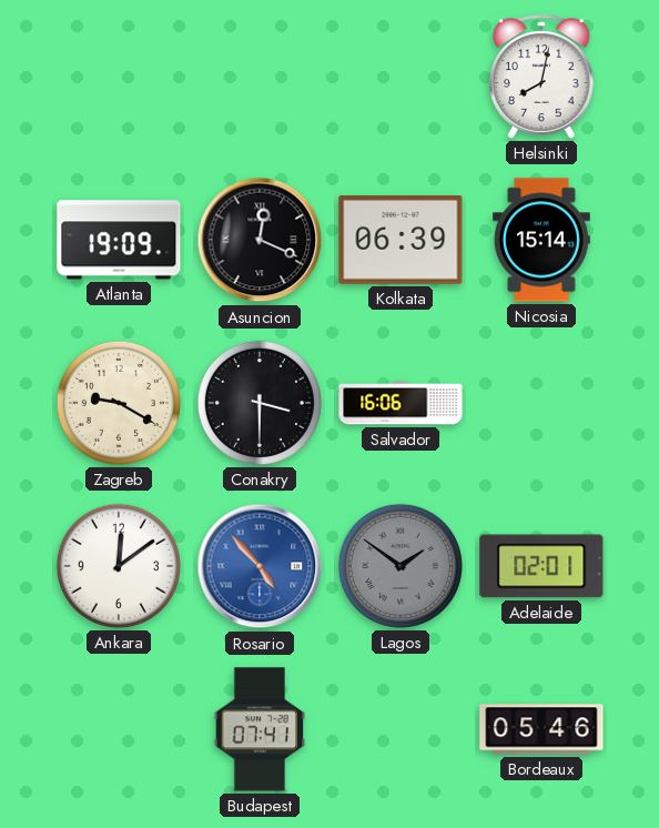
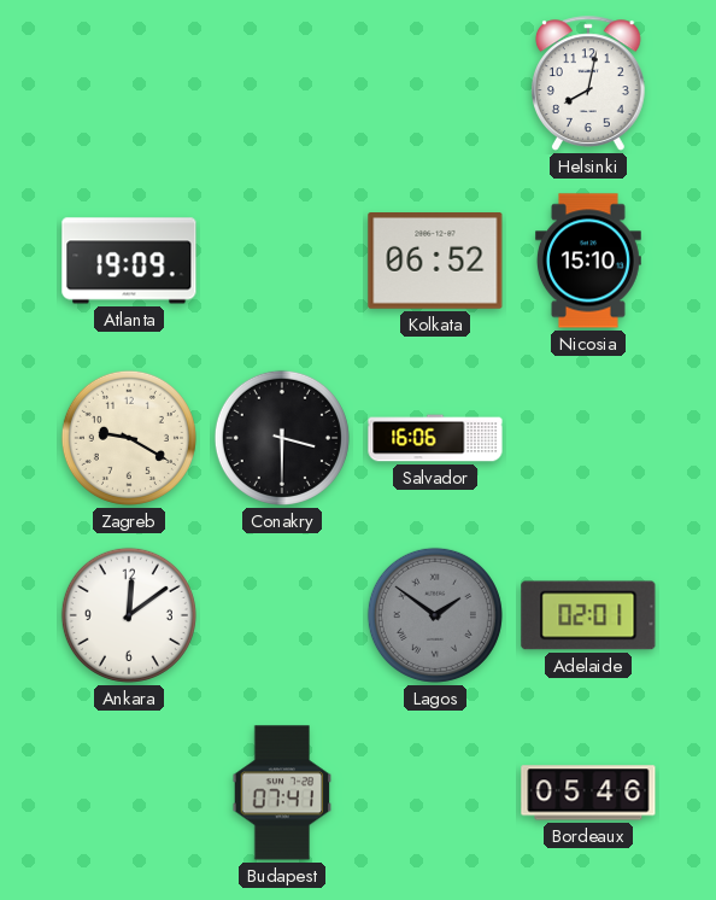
Asuncion: 12:19 -> none (260, 240)
Kolkata: 06:39 -> 06:52 (435, 262)
Nicosia: 15:14 -> 15:10 (588, 261)
Rosario: 4:53 -> none (260, 566)
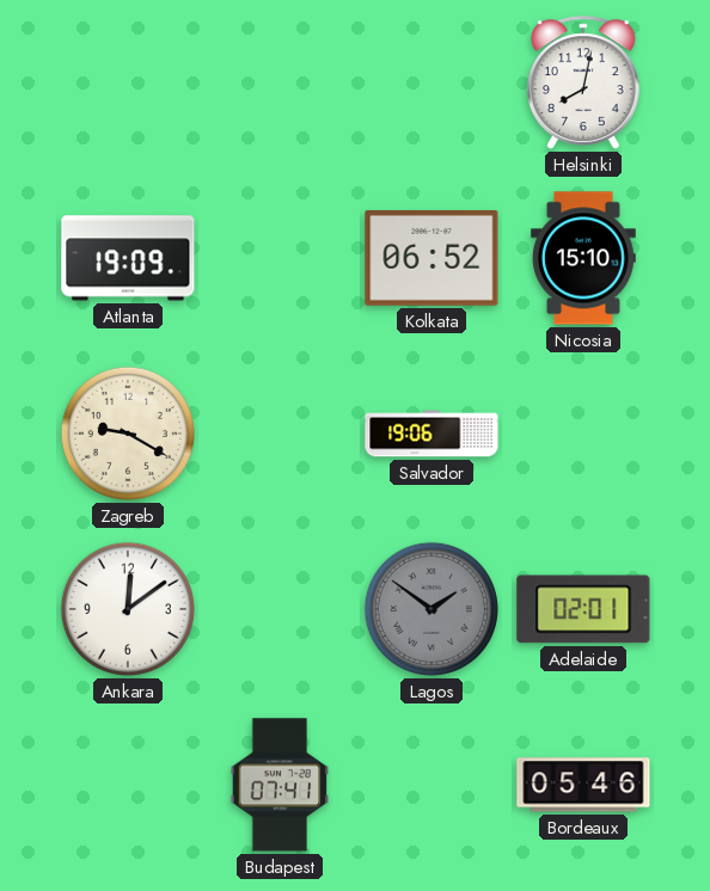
Conakry: 3:30 -> none (282, 438)
Salvador: 16:06 -> 19:06 (431, 434)
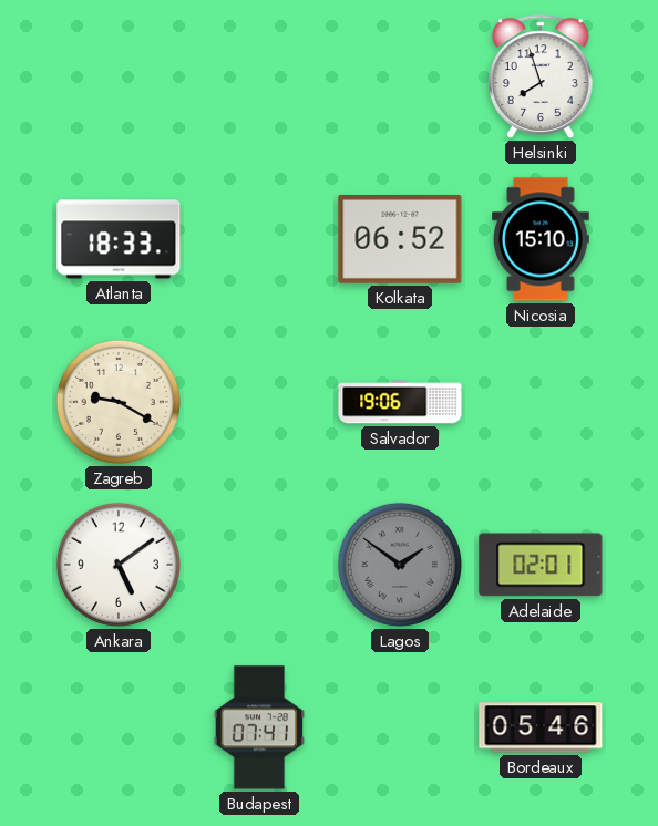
Helsinki: 8:02 -> 7:57 (542, 76)
Atlanta: 19:09 -> 18:33 (119, 239)
Ankara: 12:09 -> 5:09 (119, 565)
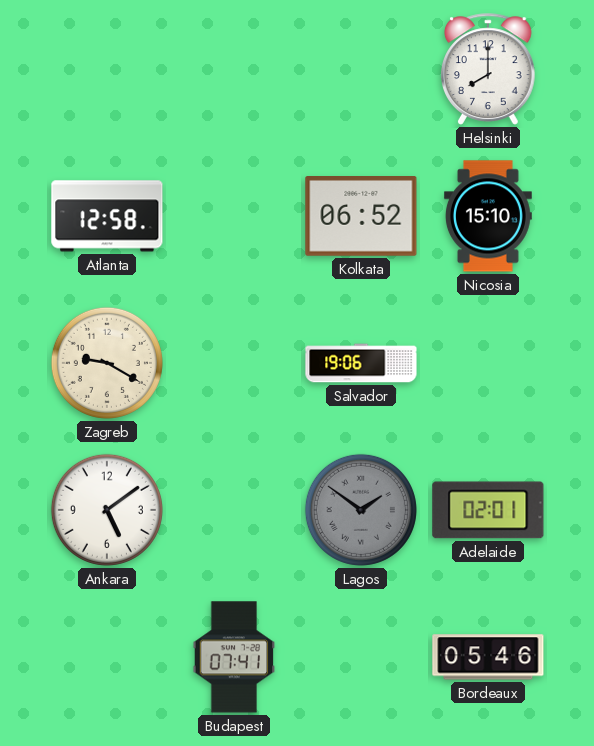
Helsinki: 7:57 -> 8:00 (489, 69)
Atlanta: 18:33 -> 12:58 (107, 216)
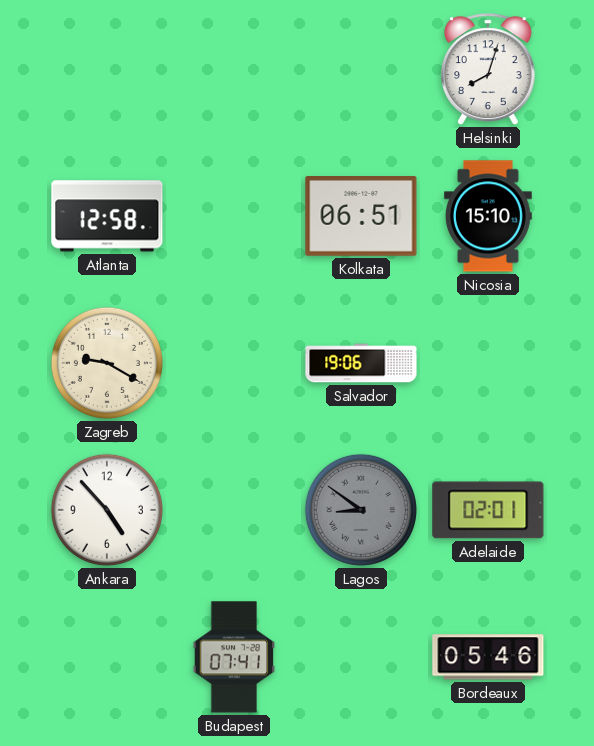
Helsinki: 8:00 -> 8:03 (489, 69)
Kolkata: 06:52 -> 06:51 (361, 217)
Ankara: 5:09 -> 4:53 (107, 510)
Lagos: 1:51 -> 8:51 (361, 510)
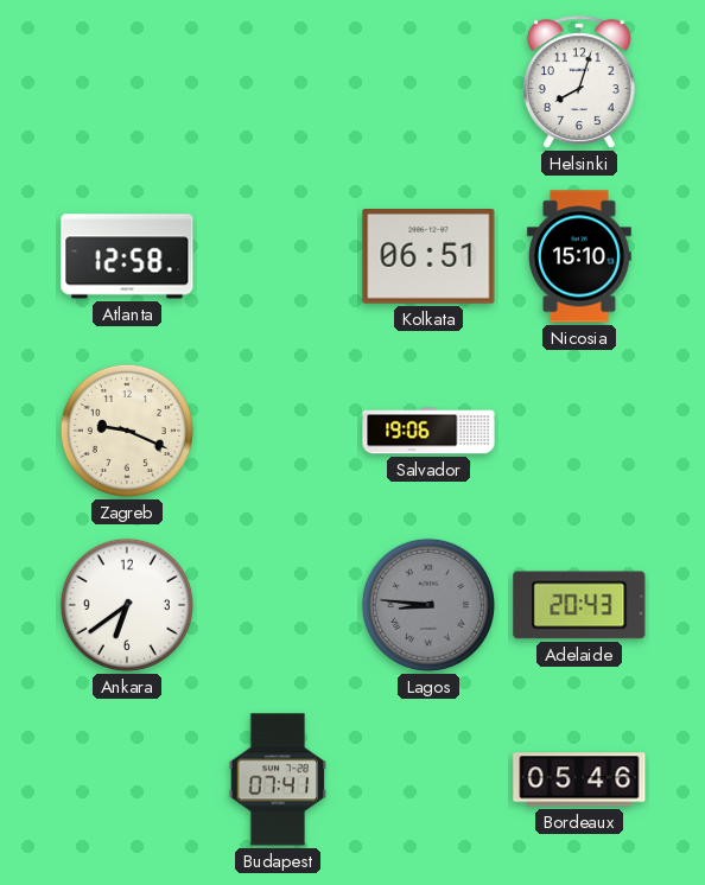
Zagreb: 9:20 -> 9:19 (127, 431)
Ankara: 4:53 -> 6:39 (127, 605)
Lagos: 8:51 -> 8:46 (428, 605)
Adelaide: 02:01 -> 20:43 (579, 605)
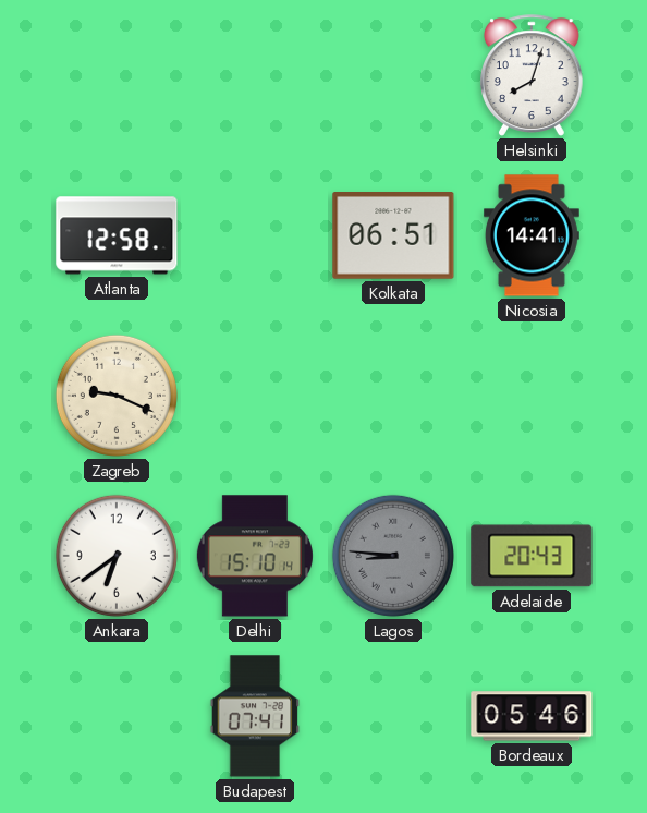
Nicosia: 15:10 -> 14:41 (532, 235)
Salvador: 19:06 -> none (428, 431)
Delhi: none -> 15:10 (255, 556)
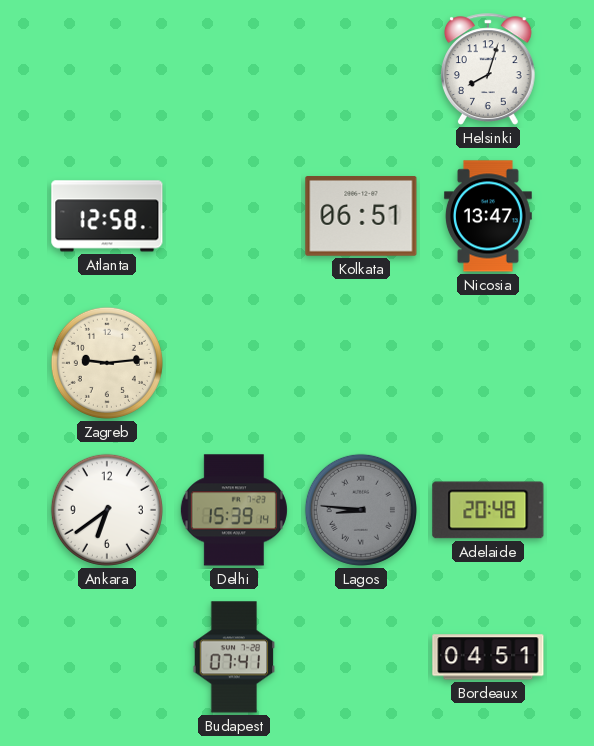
Nicosia: 14:41 -> 13:47 (488, 216)
Zagreb: 9:19 -> 9:14 (107, 363)
Delhi: 15:10 -> 15:39 (234, 510)
Adelaide: 20:43 -> 20:48 (488, 510)
Bordeaux: 05:46 -> 04:51 (488, 657)
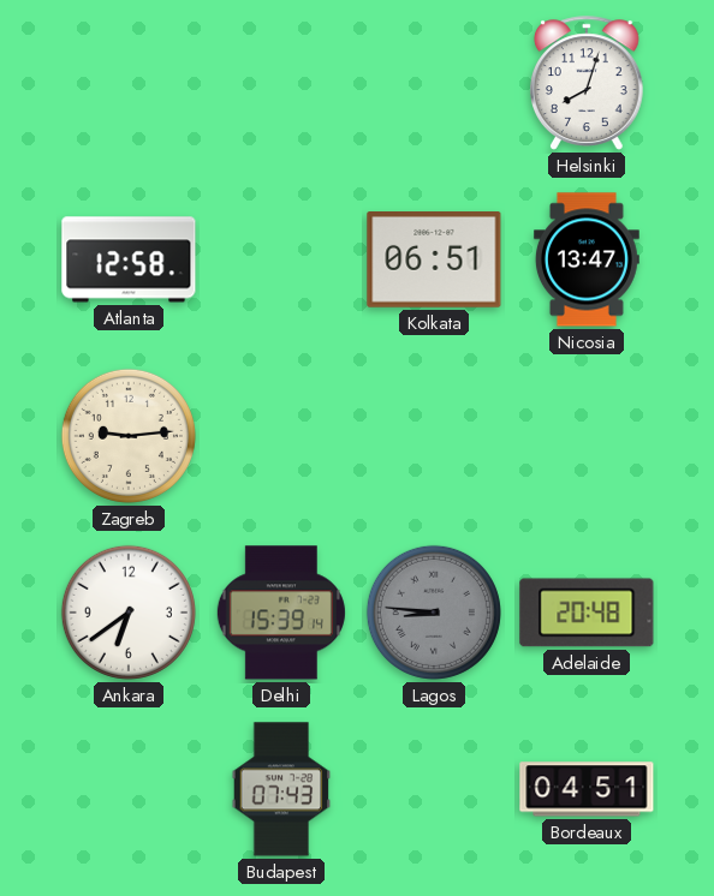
Budapest: 07:41 -> 07:43 (281, 789)
